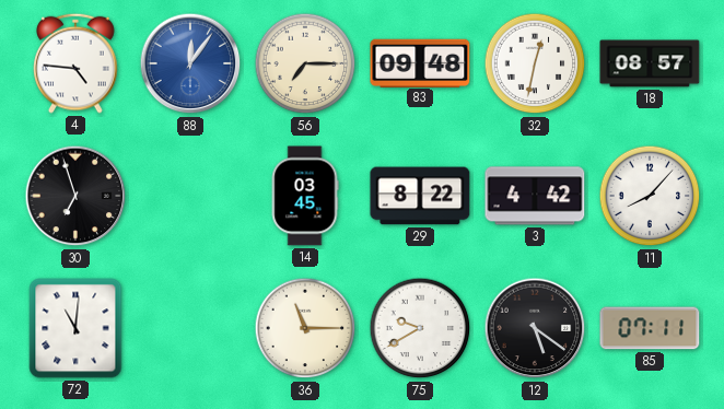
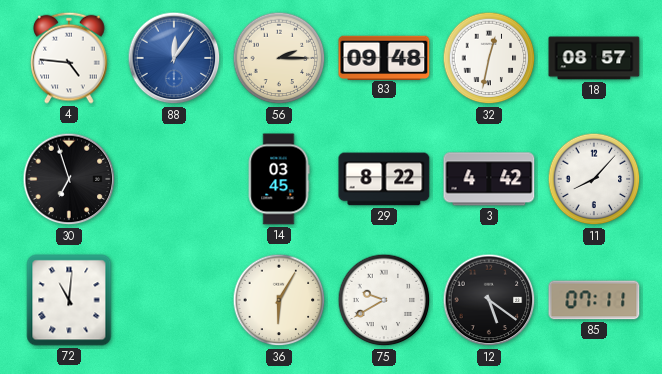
56: 7:15 -> 2:15 (279, 58)
36: 11:15 -> 6:05 (279, 300)
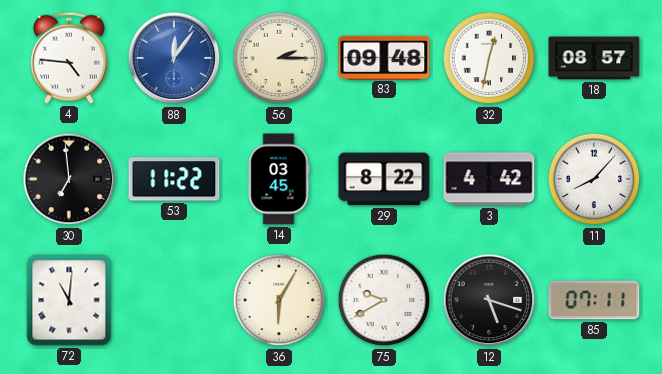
30: 6:57 -> 6:59 (69, 179)
53: none -> 11:22 (174, 179)
12: 5:21 -> 5:18 (489, 300)
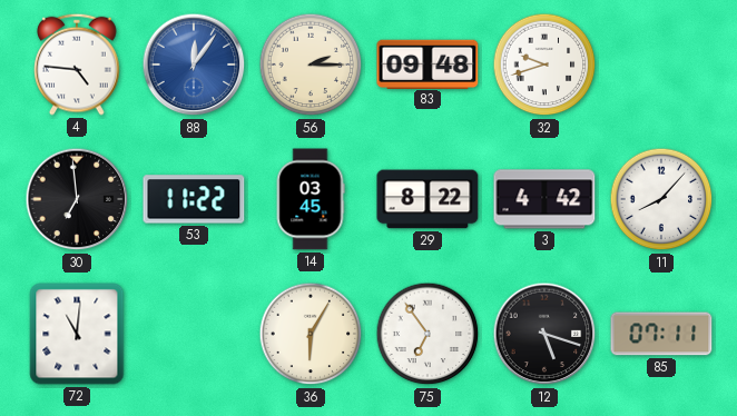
32: 12:32 -> 9:42 (544, 65)
18: 08:57 -> none (594, 58)
75: 9:40 -> 6:54 (428, 334)
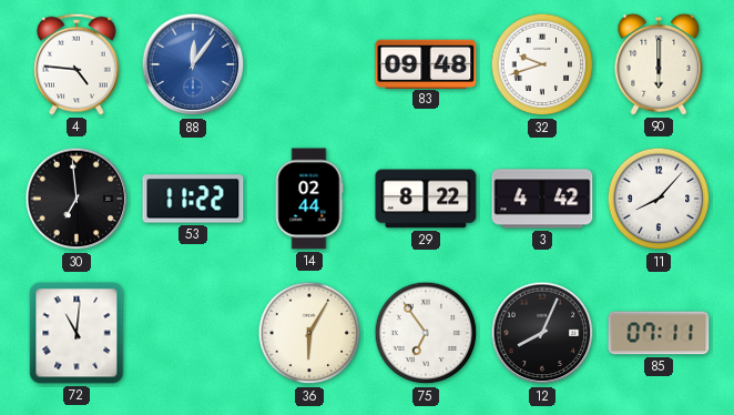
56: 2:15 -> none (311, 65)
90: none -> 6:00 (659, 64)
14: 03:45 -> 02:44 (309, 199)
12: 5:18 -> 8:04 (542, 333)
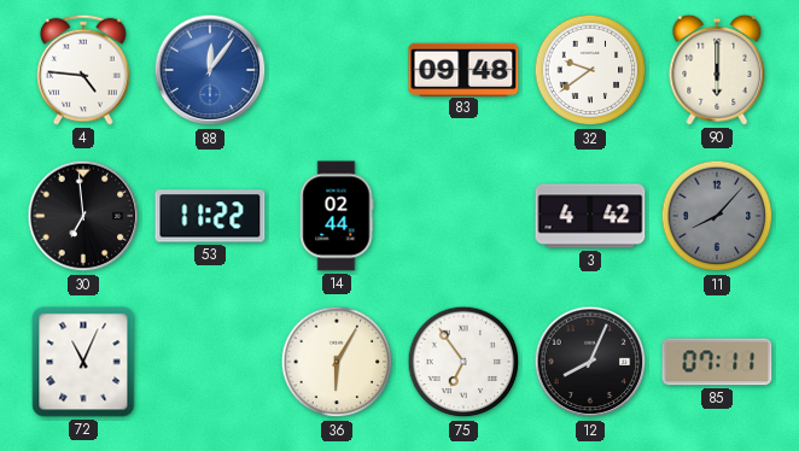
32: 9:42 -> 9:39 (590, 70)
29: 8:22 -> none (426, 199)
11 dial: white -> grey (717, 216)
72: 11:01 -> 11:04 (83, 362)
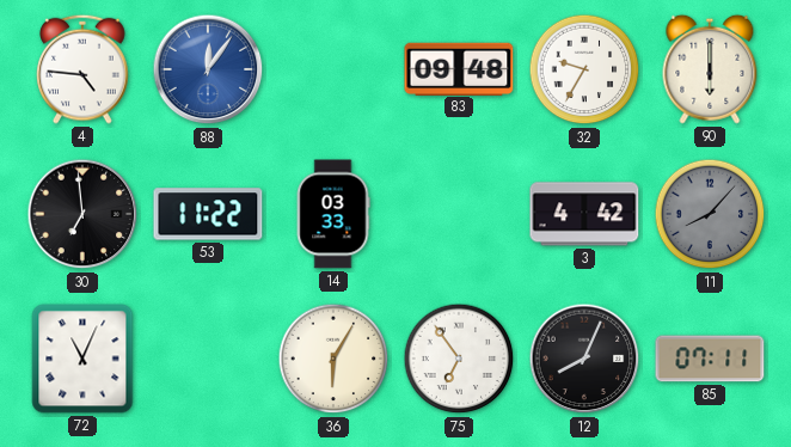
32: 9:39 -> 9:35 (584, 69)
14: 02:44 -> 03:33 (333, 214)
